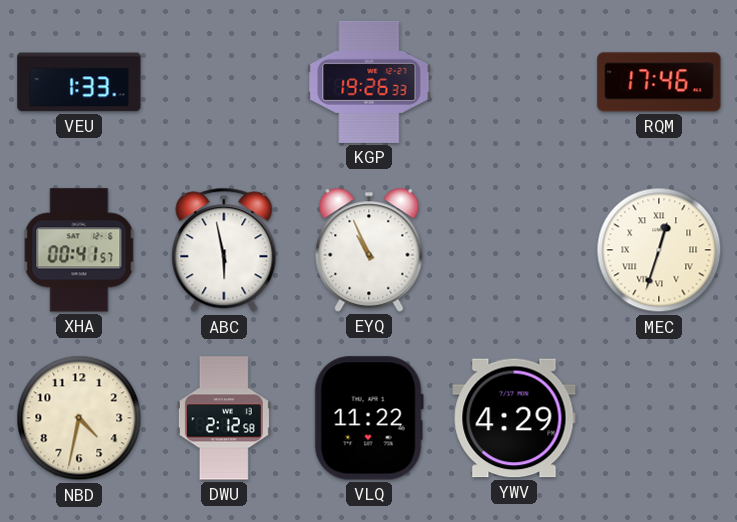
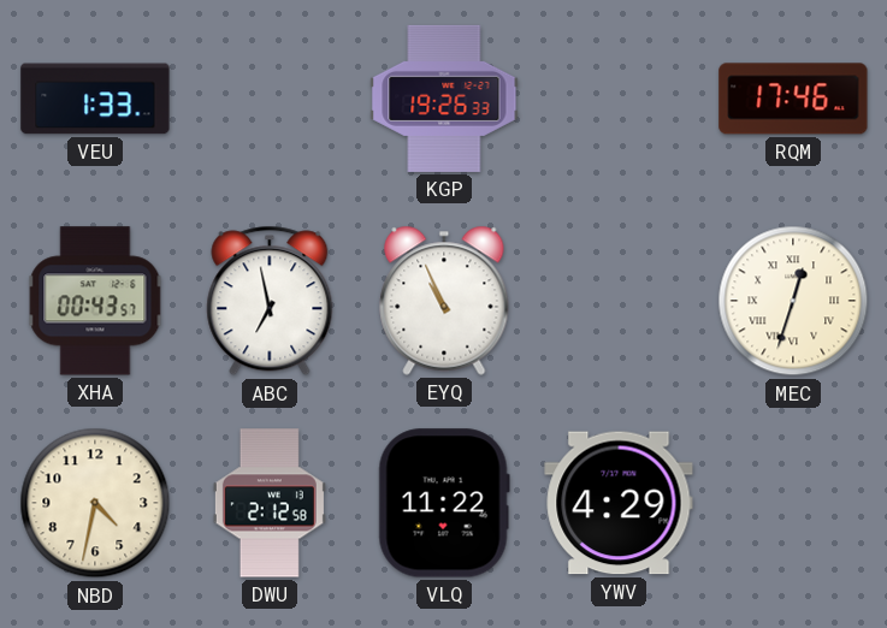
XHA: 00:41 -> 00:43 (95, 301)
ABC: 5:58 -> 6:58 (270, 301)
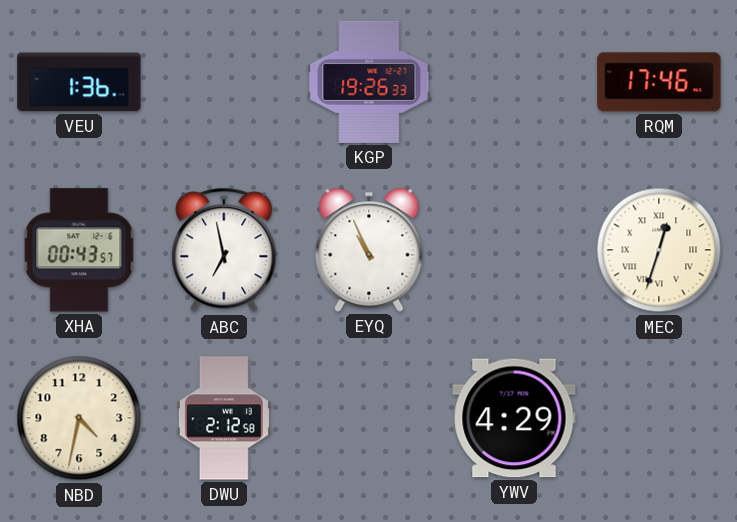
VEU: 1:33 -> 1:36 (79, 82)
VLQ: 11:22 -> none (444, 503)
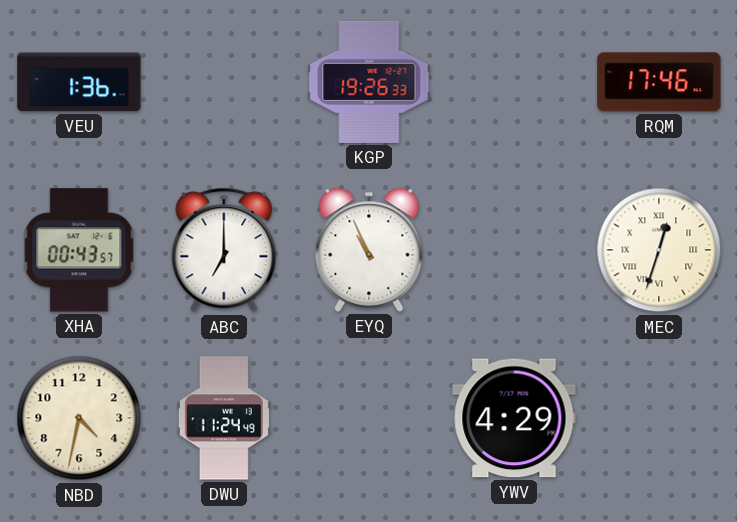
ABC: 6:58 -> 7:00 (224, 250)
DWU: 2:12 -> 11:24 (224, 418)
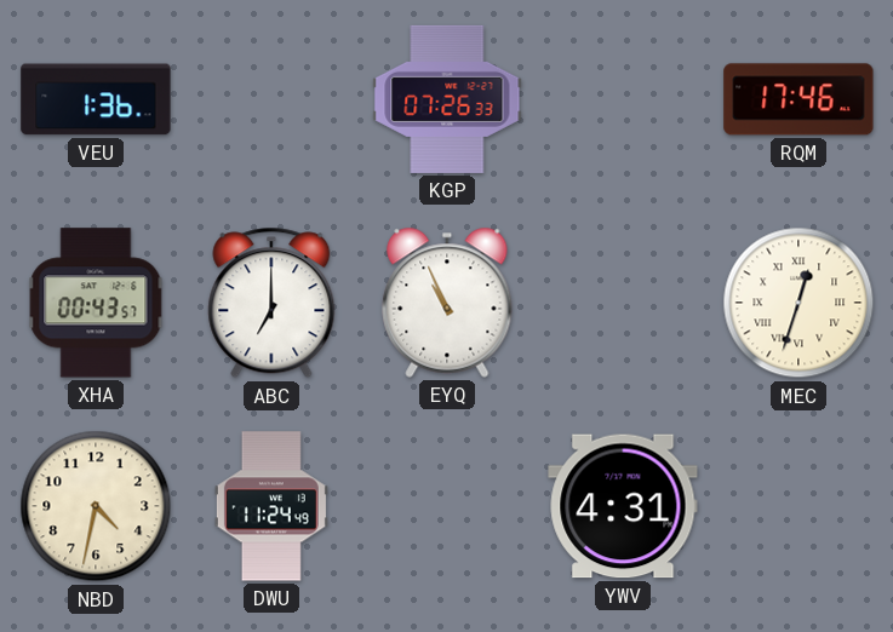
KGP: 19:26 -> 07:26 (447, 99)
YWV: 4:29 -> 4:31 (623, 506)
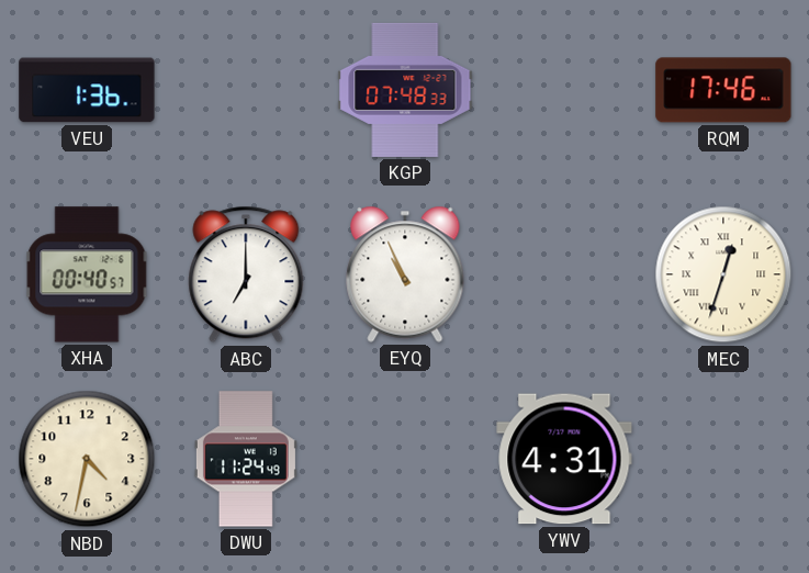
KGP: 07:26 -> 07:48 (405, 90)
XHA: 00:43 -> 00:40 (87, 274)
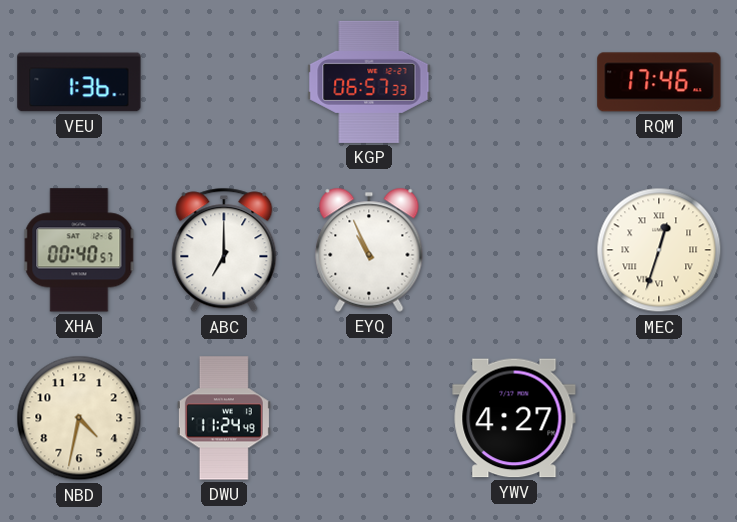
KGP: 07:48 -> 06:57 (369, 82)
YWV: 4:31 -> 4:27 (514, 418)
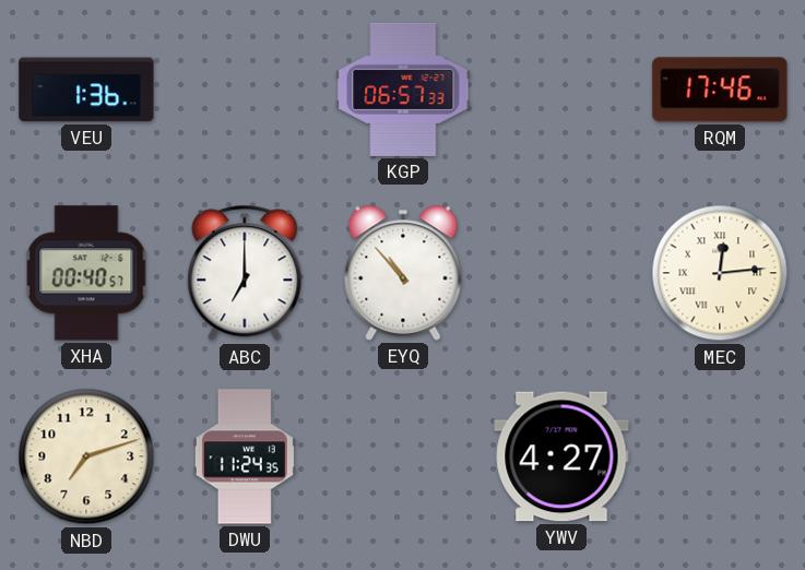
EYQ: 10:56 -> 10:53 (403, 273)
MEC: 12:33 -> 12:14 (720, 273)
NBD: 4:32 -> 7:12 (86, 456)
DWU: 11:24:49 -> 11:24:35 (245, 456)
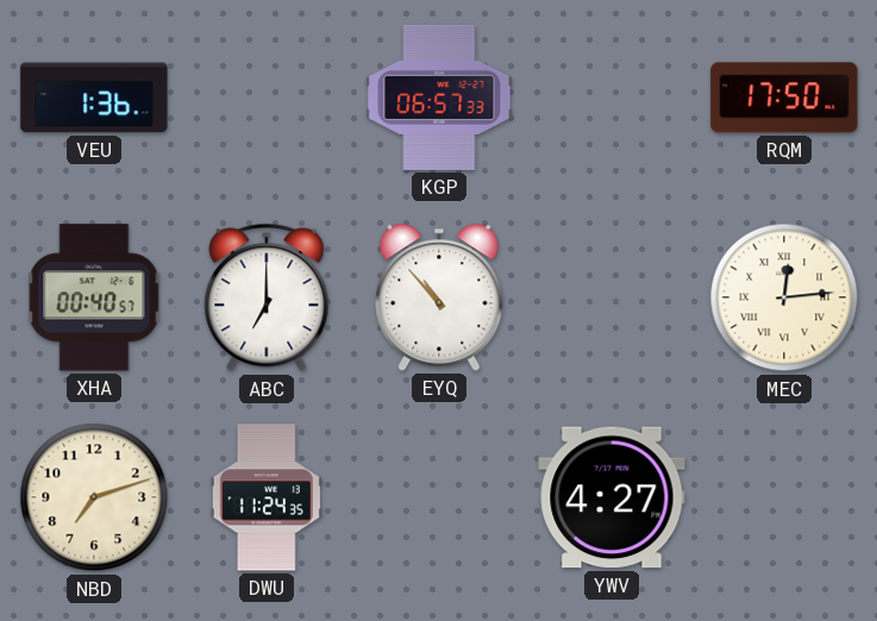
RQM: 17:46 -> 17:50 (784, 98)
